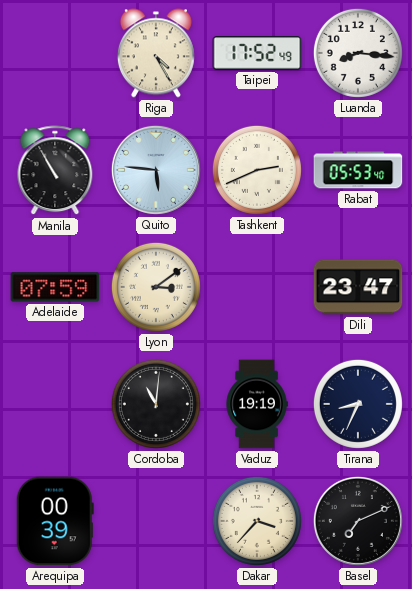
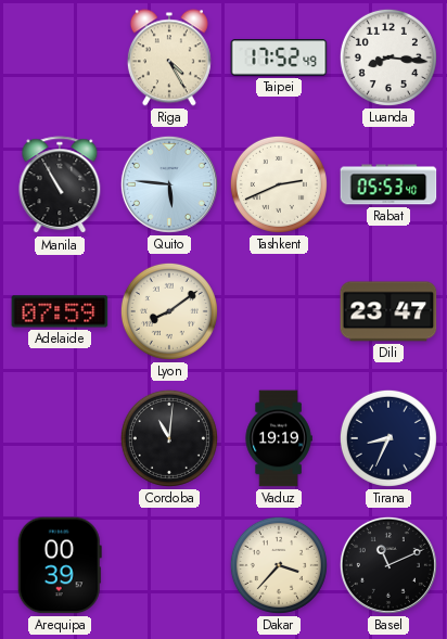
Lyon: 3:09 -> 8:09 (169, 311)
Basel: 7:11 -> 11:11 (388, 565)
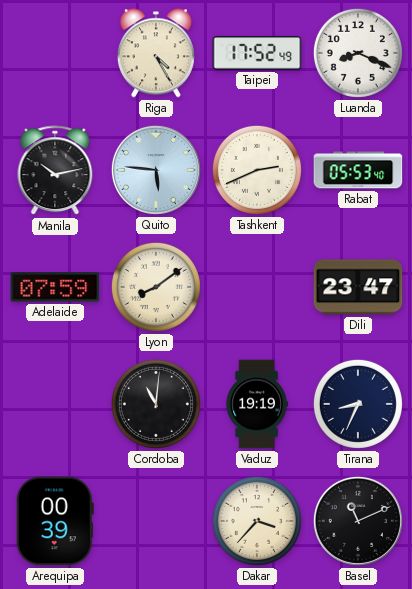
Luanda: 8:16 -> 8:19 (358, 53)
Manila: 10:55 -> 10:13 (55, 171)
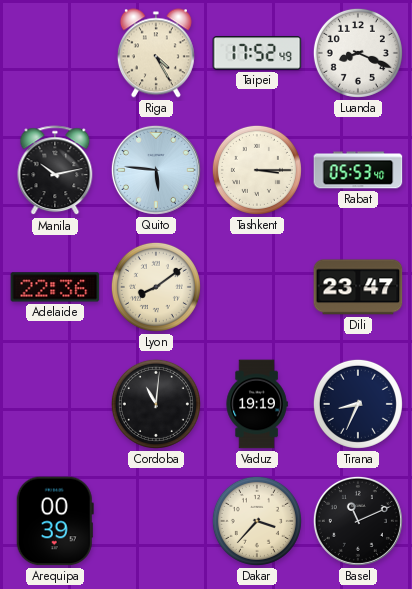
Tashkent: 2:41 -> 3:15 (257, 170)
Adelaide: 07:59 -> 22:36 (55, 287)
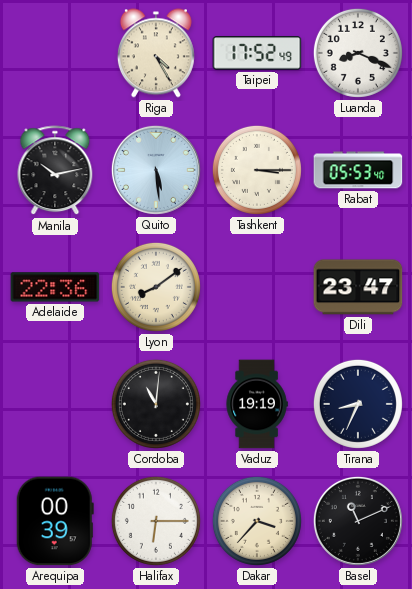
Quito: 5:46 -> 5:29 (156, 170)
Halifax: none -> 6:15 (156, 521)
